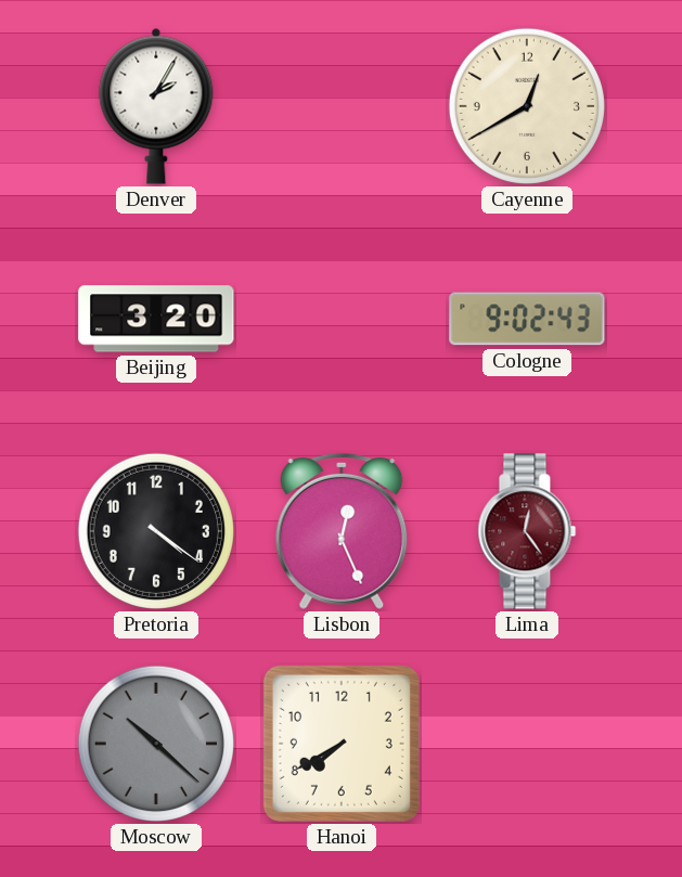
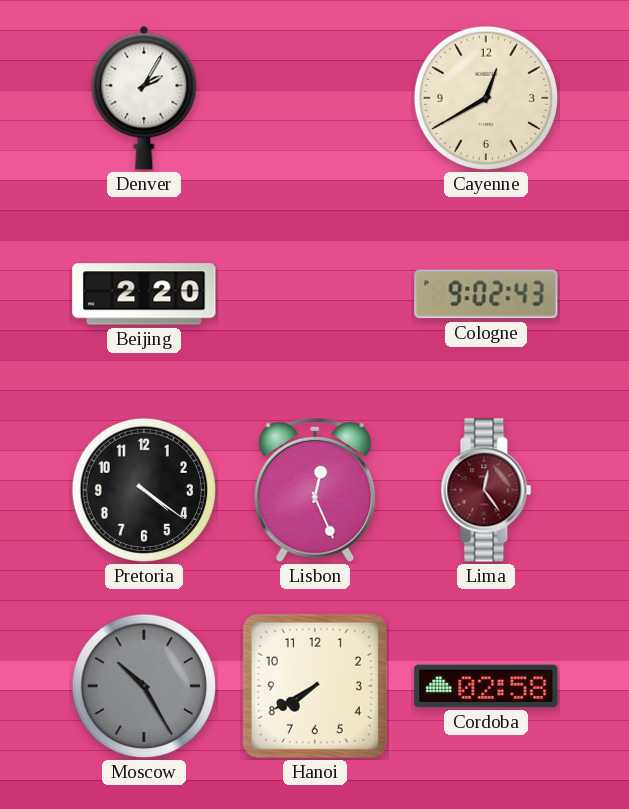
Beijing: 3:20 -> 2:20 (144, 294)
Moscow: 10:22 -> 10:25 (144, 686)
Cordoba: none -> 02:58 (486, 686)
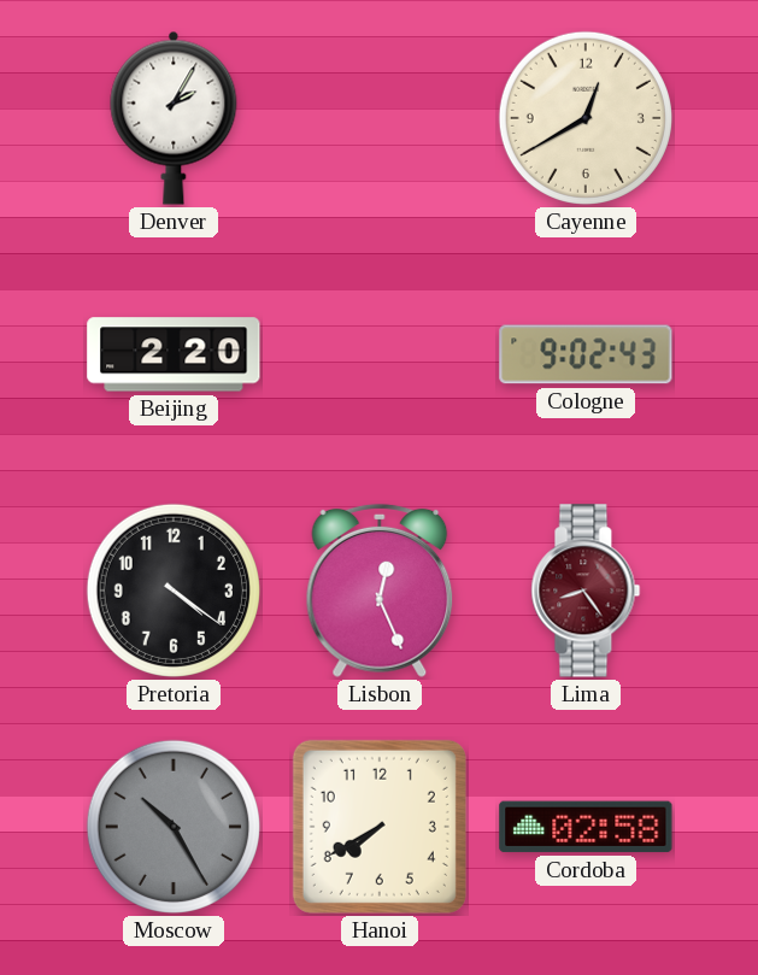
Lima: 12:24 -> 8:24 (586, 591)
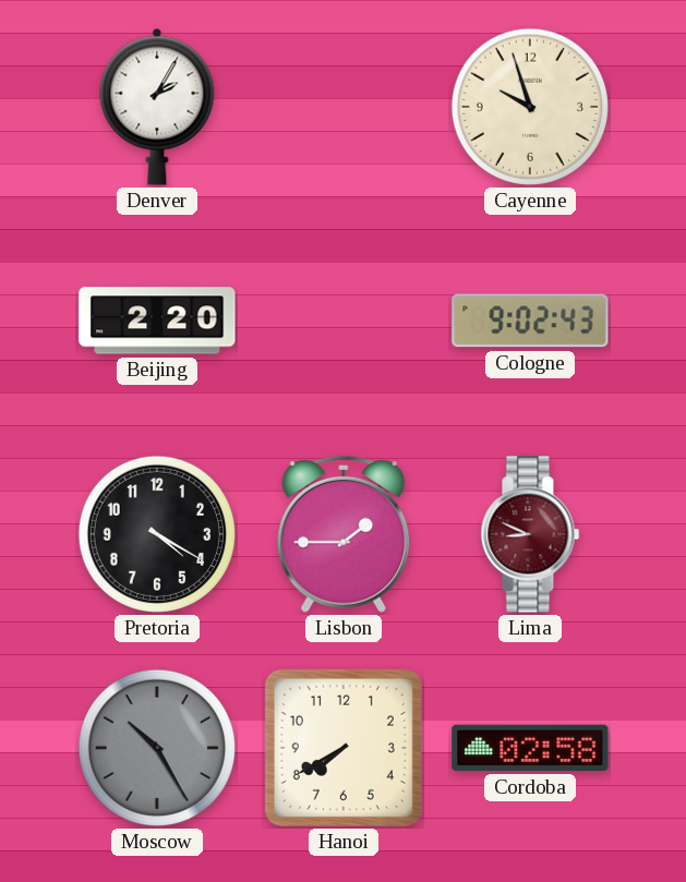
Cayenne: 12:40 -> 9:57 (530, 107)
Pretoria: 4:21 -> 4:20 (157, 534)
Lisbon: 12:26 -> 1:45 (344, 534)
Lima: 8:24 -> 8:49 (530, 534)
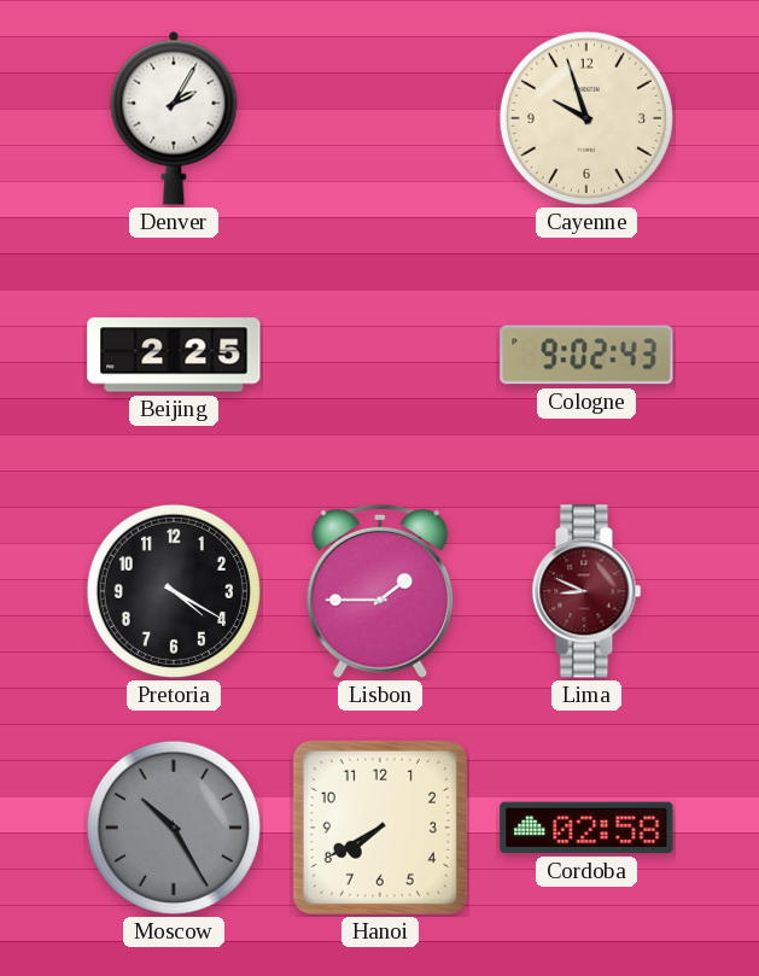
Beijing: 2:20 -> 2:25 (174, 355)
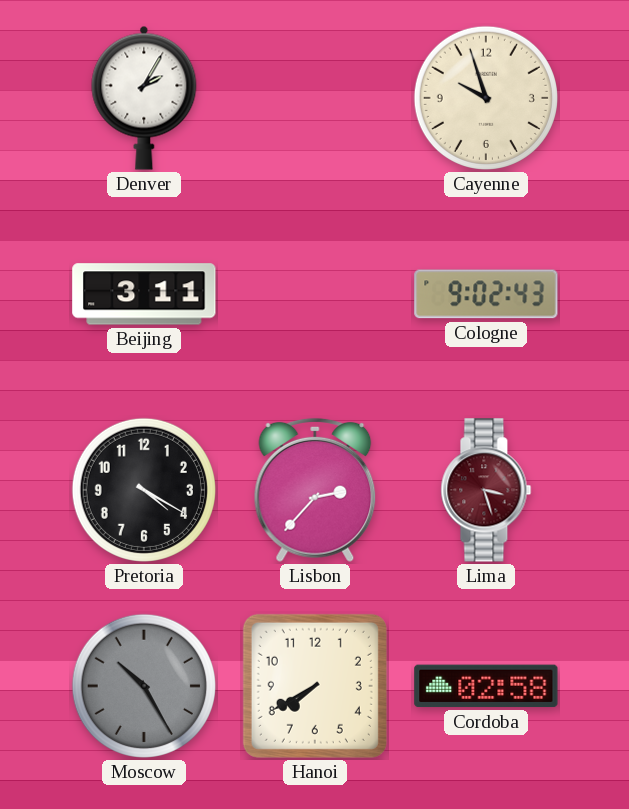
Beijing: 2:25 -> 3:11 (144, 294)
Lisbon: 1:45 -> 2:37 (315, 490)
Lima: 8:49 -> 3:27 (486, 490)
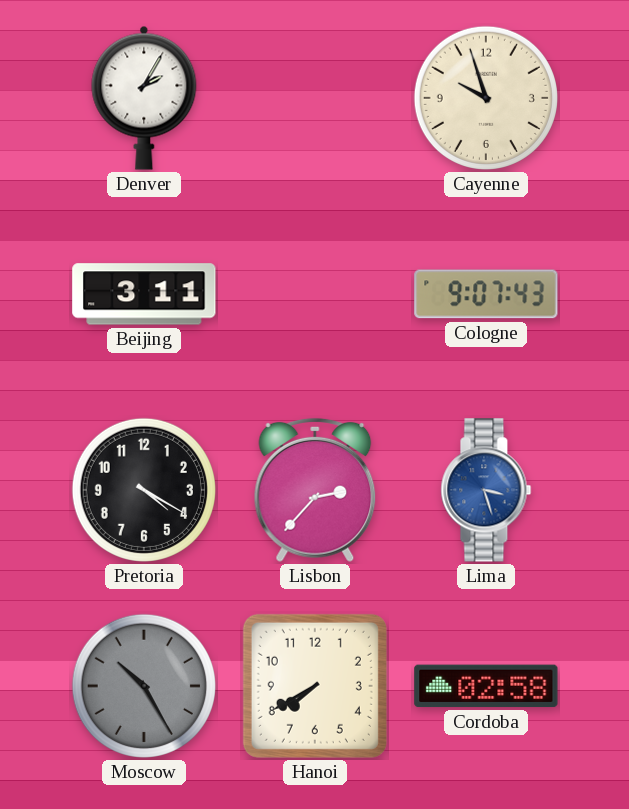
Cologne: 9:02 -> 9:07 (486, 294)
Lima dial: burgundy -> blue (486, 490)
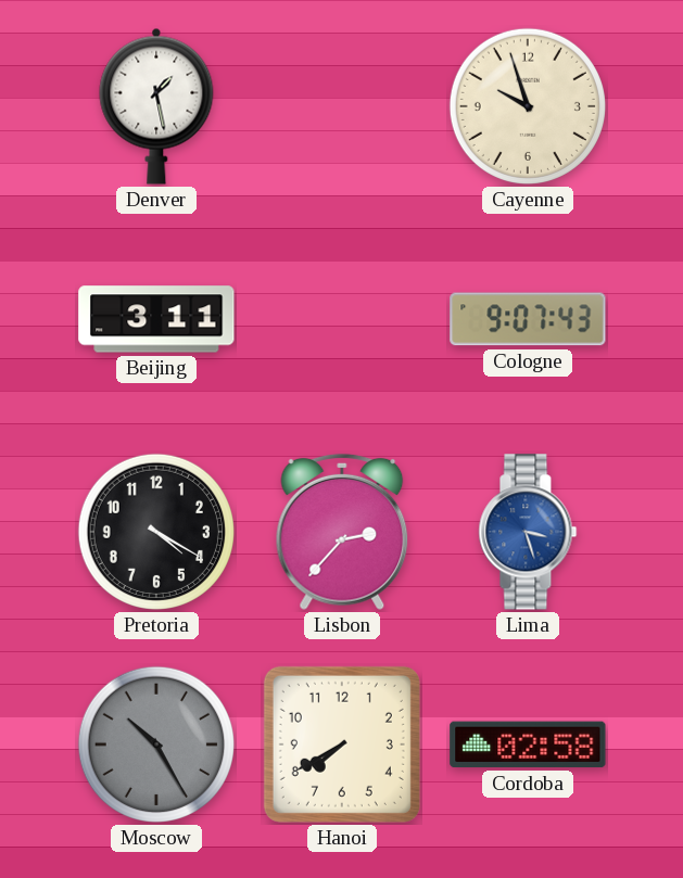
Denver: 2:05 -> 1:28 (156, 106)
